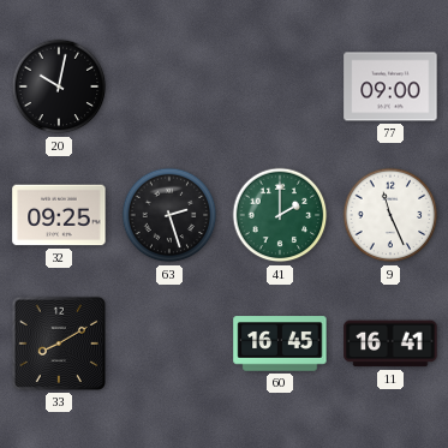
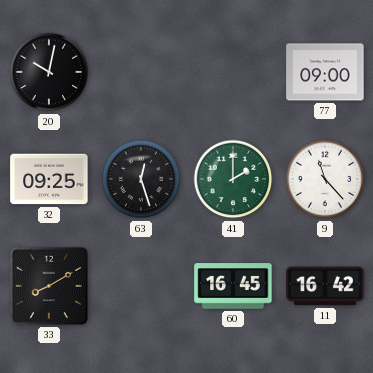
63: 2:27 -> 12:27 (141, 179)
9: 11:26 -> 11:23 (325, 179)
11: 16:41 -> 16:42 (325, 286)
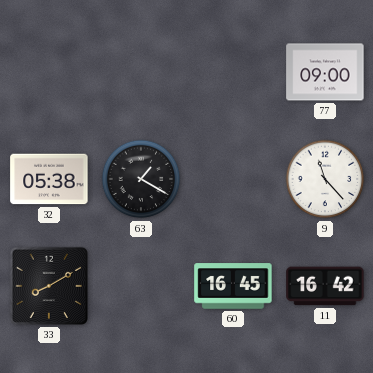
20: 10:02 -> none (49, 72)
32: 09:25 -> 05:38 (49, 179)
63: 12:27 -> 1:20 (141, 179)
41: 2:00 -> none (233, 179)
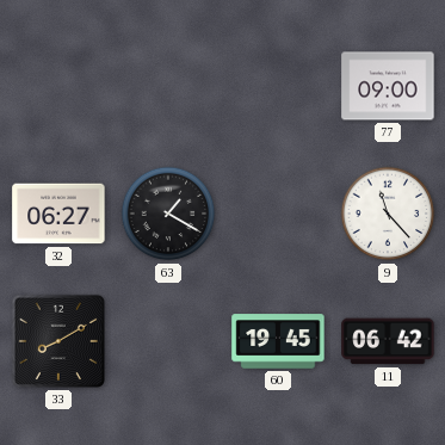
32: 05:38 -> 06:27 (58, 214)
60: 16:45 -> 19:45 (278, 341)
11: 16:42 -> 06:42 (388, 341)
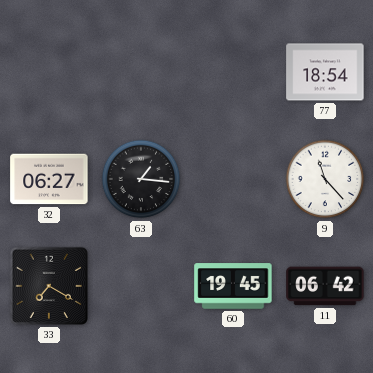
77: 09:00 -> 18:54 (325, 72)
63: 1:20 -> 1:16 (141, 179)
33: 8:10 -> 7:20 (49, 286)
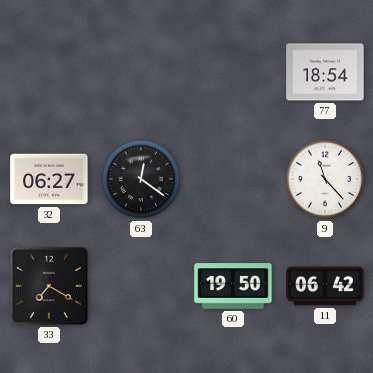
63: 1:16 -> 12:21 (141, 179)
60: 19:45 -> 19:50 (233, 286)
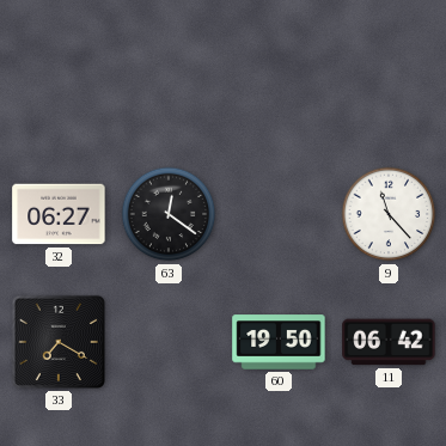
77: 18:54 -> none (325, 72)
